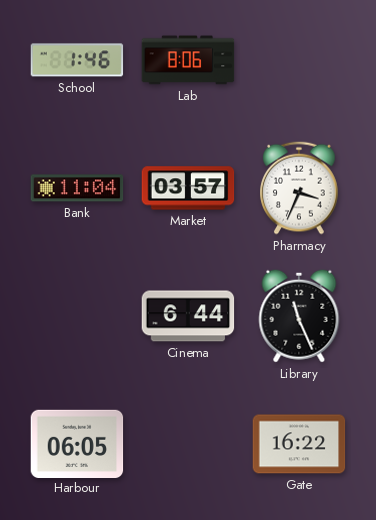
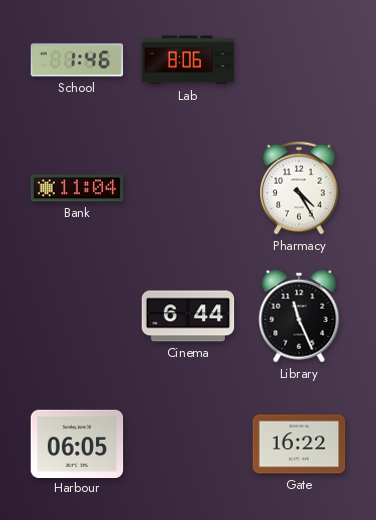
Market: 03:57 -> none (188, 188)
Pharmacy: 3:34 -> 4:25 (300, 188)
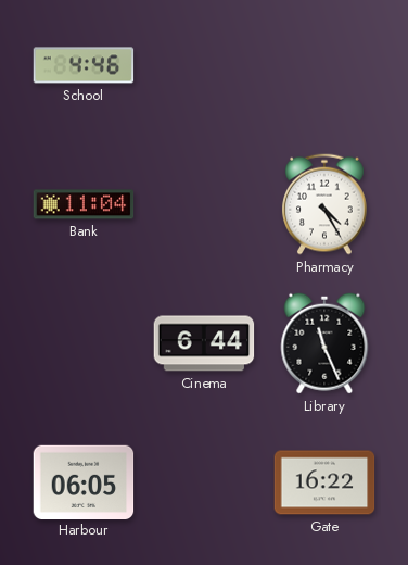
School: 1:46 -> 4:46 (84, 65)
Lab: 8:06 -> none (188, 60)
